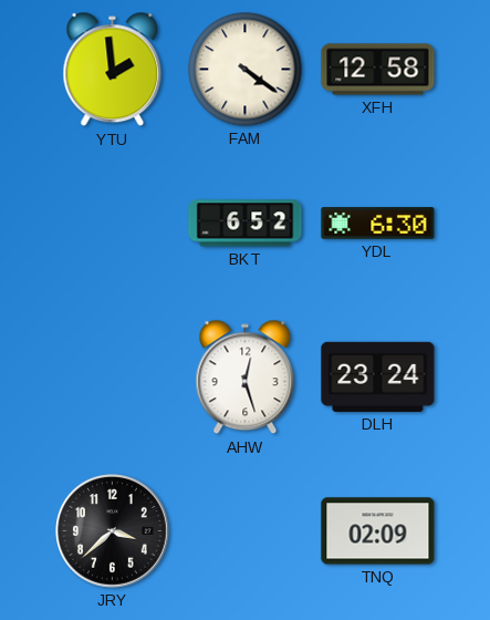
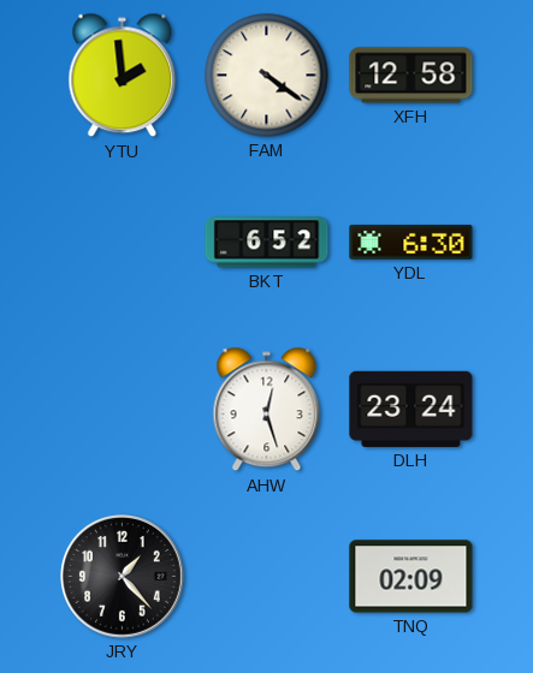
JRY: 3:38 -> 1:23 (123, 577)
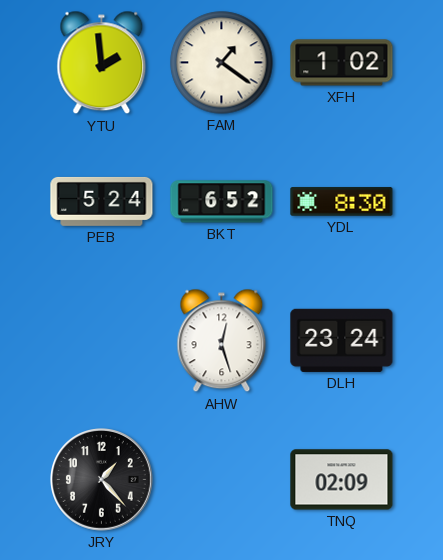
FAM: 4:21 -> 1:21 (222, 63)
XFH: 12:58 -> 1:02 (342, 63)
PEB: none -> 5:24 (102, 201)
YDL: 6:30 -> 8:30 (342, 202)
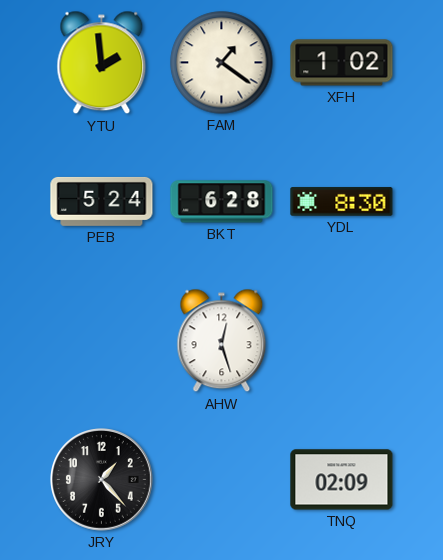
BKT: 6:52 -> 6:28 (222, 202)
DLH: 23:24 -> none (342, 340)
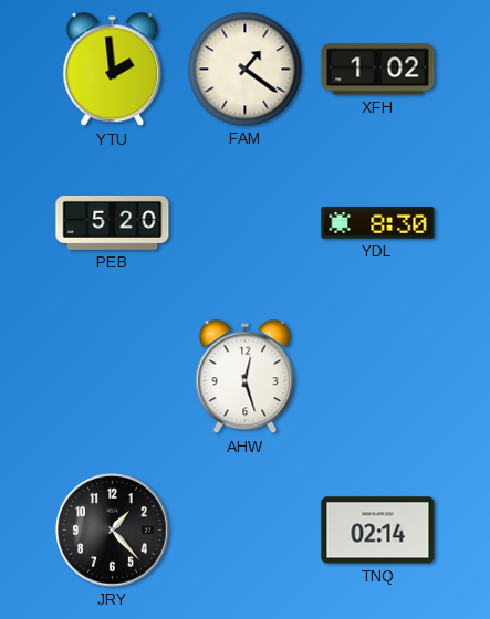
PEB: 5:24 -> 5:20 (113, 222)
BKT: 6:28 -> none (222, 202)
TNQ: 02:09 -> 02:14 (378, 531)
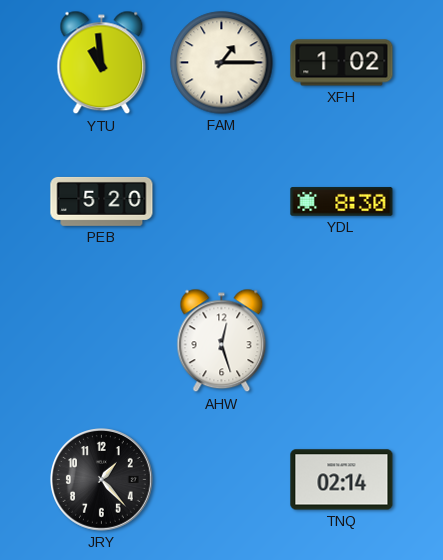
YTU: 1:59 -> 10:59 (102, 63)
FAM: 1:21 -> 1:15 (222, 63)
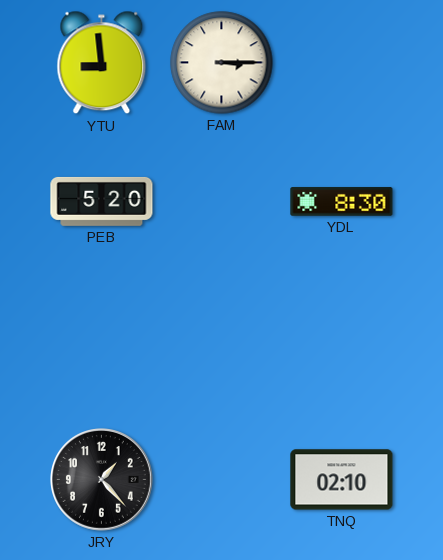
YTU: 10:59 -> 8:59 (102, 63)
FAM: 1:15 -> 3:15 (222, 63)
XFH: 1:02 -> none (342, 63)
AHW: 12:27 -> none (222, 341)
TNQ: 02:14 -> 02:10 (342, 480)
